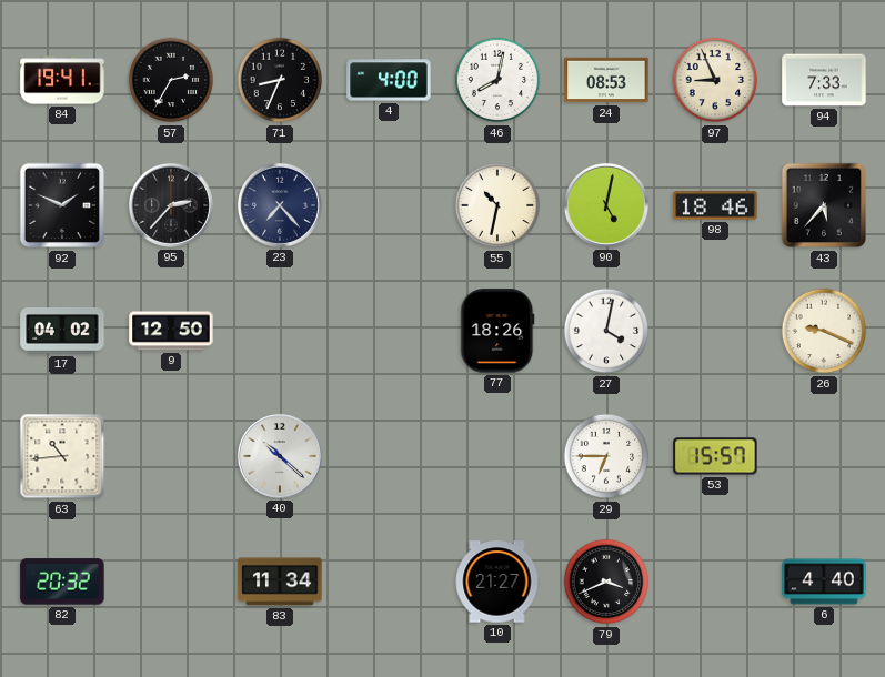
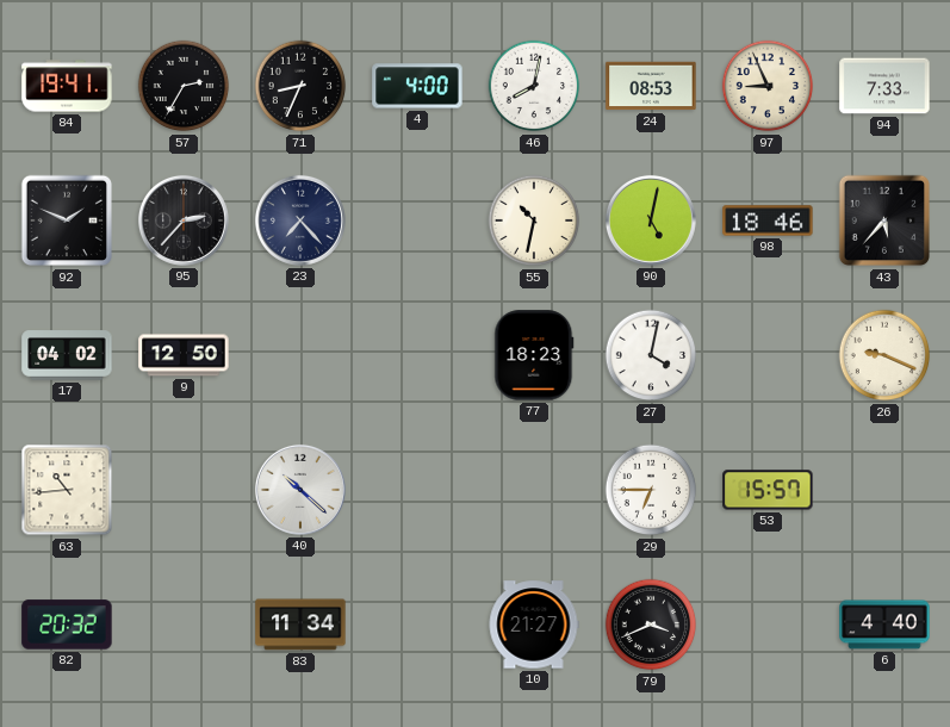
77: 18:26 -> 18:23 (534, 355)
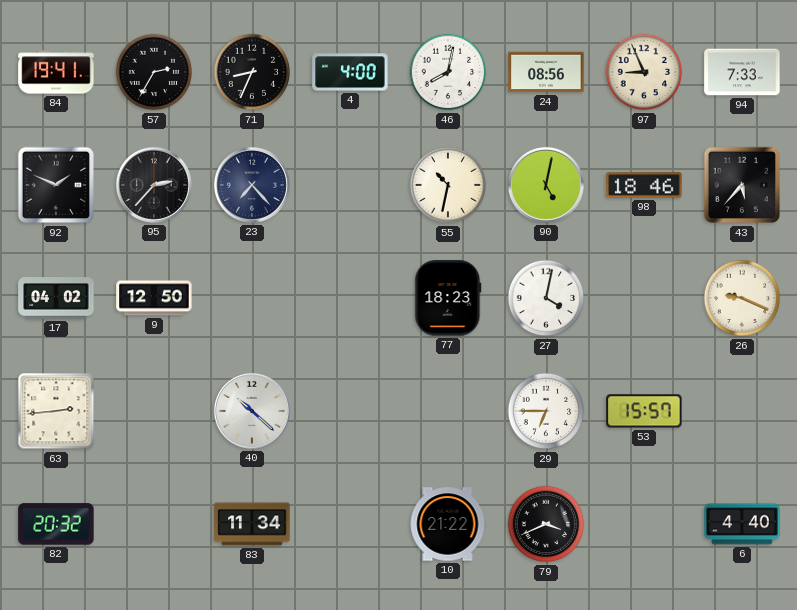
24: 08:53 -> 08:56 (546, 72)
63: 10:44 -> 2:44 (56, 411)
10: 21:27 -> 21:22 (448, 524)
